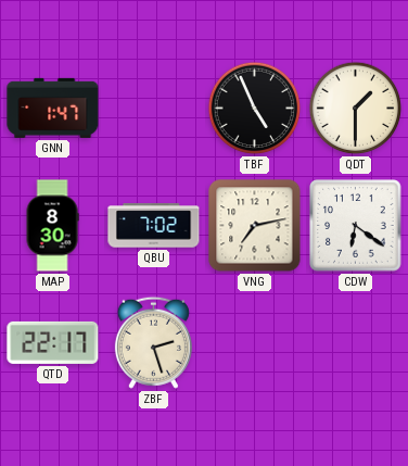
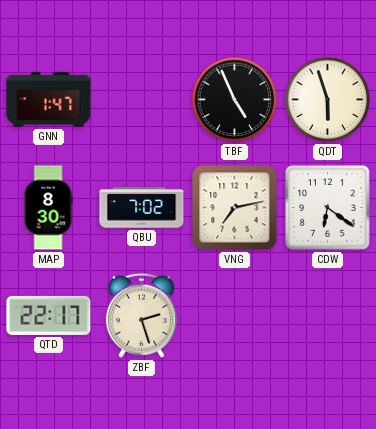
QDT: 1:30 -> 5:57 (328, 100)
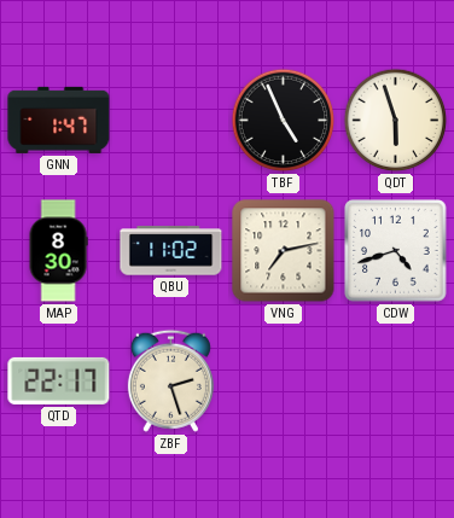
QBU: 7:02 -> 11:02 (171, 251)
CDW: 6:21 -> 4:42 (396, 251)
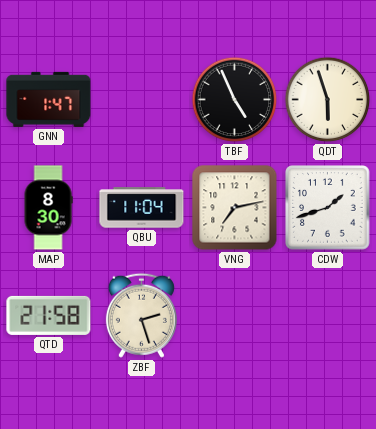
QBU: 11:02 -> 11:04 (142, 208)
CDW: 4:42 -> 1:42 (328, 208)
QTD: 22:17 -> 21:58 (49, 315)
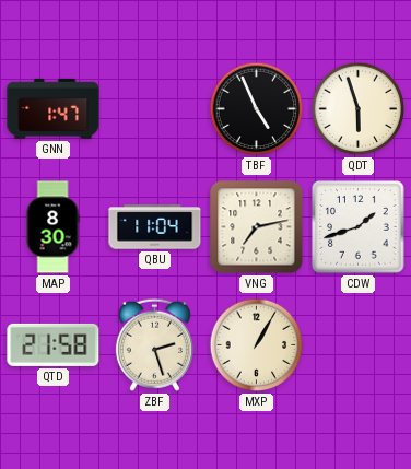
MXP: none -> 1:05 (257, 345)
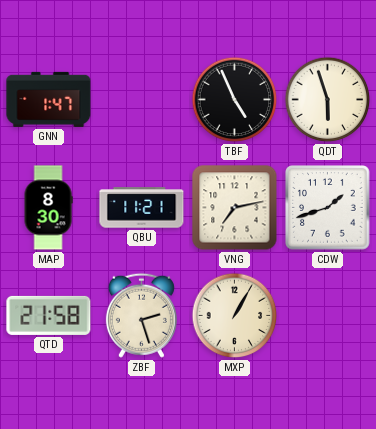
QBU: 11:04 -> 11:21 (142, 208)
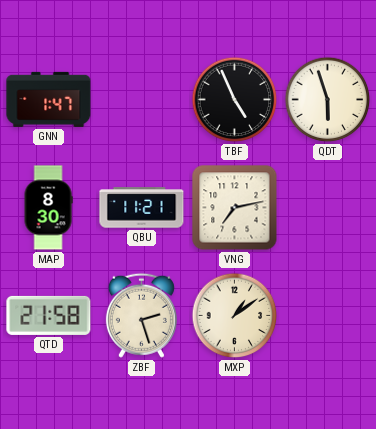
CDW: 1:42 -> none (328, 208)
MXP: 1:05 -> 1:09 (235, 316)
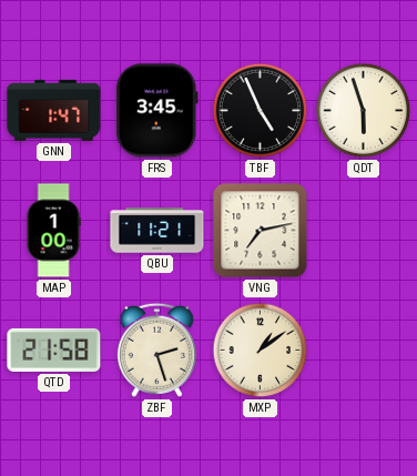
FRS: none -> 3:45 (156, 111)
MAP: 8:30 -> 1:00 (53, 231)
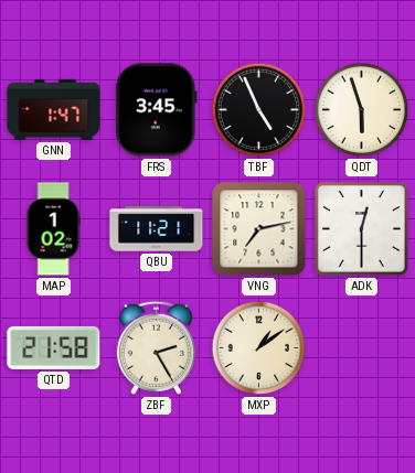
MAP: 1:00 -> 1:02 (53, 229)
ADK: none -> 12:30 (362, 229)
ZBF: 2:27 -> 2:25 (156, 347)
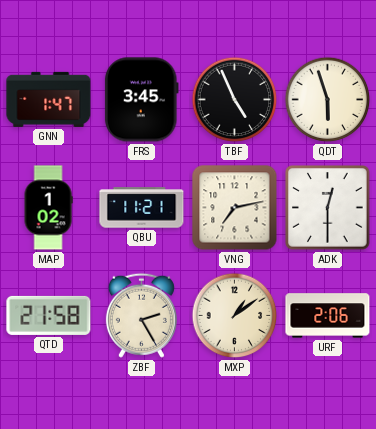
URF: none -> 2:06 (328, 316)
